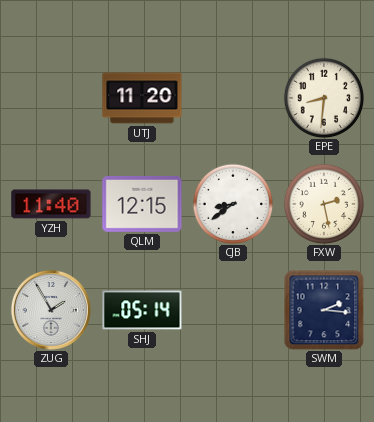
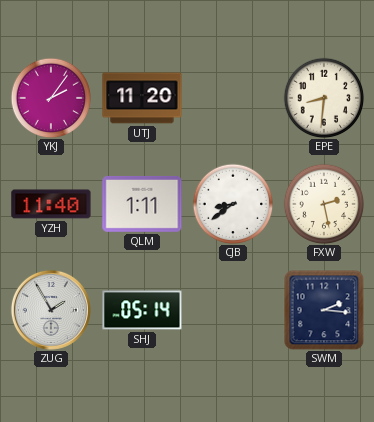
YKJ: none -> 2:06 (51, 98)
QLM: 12:15 -> 1:11 (142, 204)
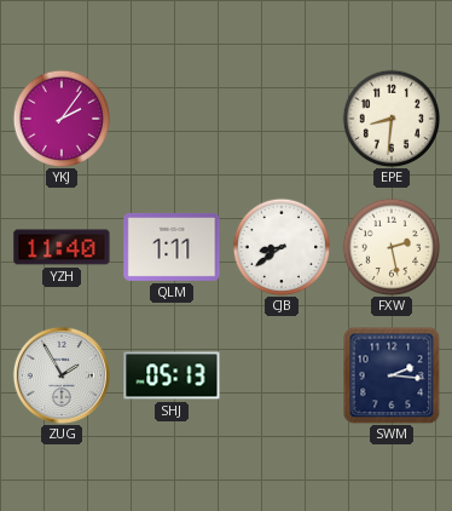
UTJ: 11:20 -> none (142, 98)
SHJ: 05:14 -> 05:13 (172, 375)
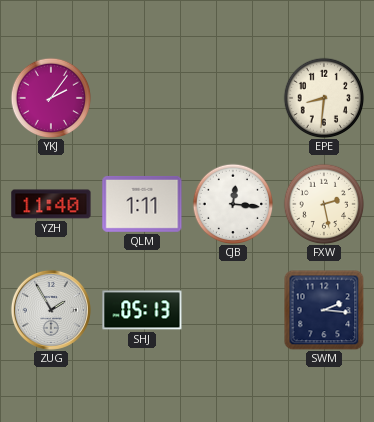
CJB: 8:39 -> 12:16 (233, 204)
